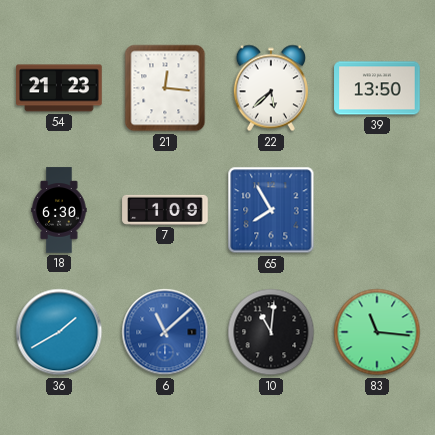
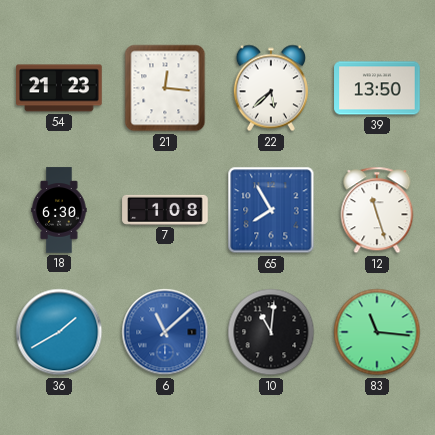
7: 1:09 -> 1:08 (165, 210)
12: none -> 11:27 (377, 210)
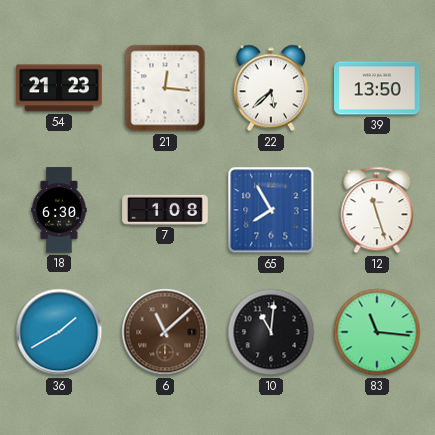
6 dial: blue -> brown (165, 332)
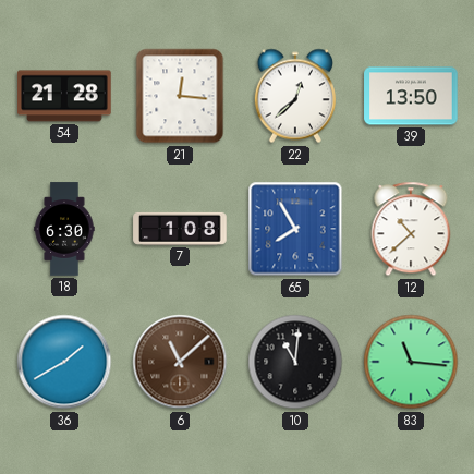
54: 21:23 -> 21:28 (64, 96)
22: 5:38 -> 12:38 (295, 96)
12: 11:27 -> 10:38 (411, 229)
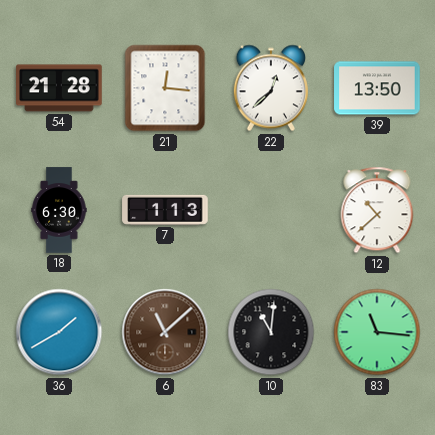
7: 1:08 -> 1:13 (165, 210)
65: 7:55 -> none (295, 229)
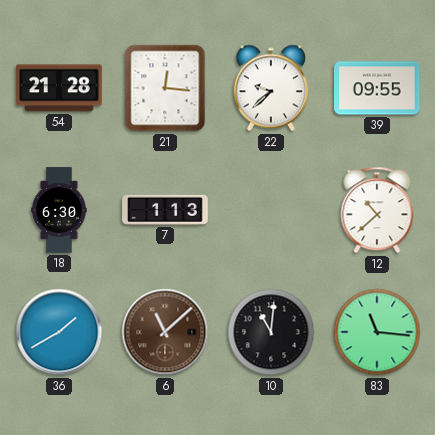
22: 12:38 -> 9:38 (271, 88)
39: 13:50 -> 09:55 (377, 88)
